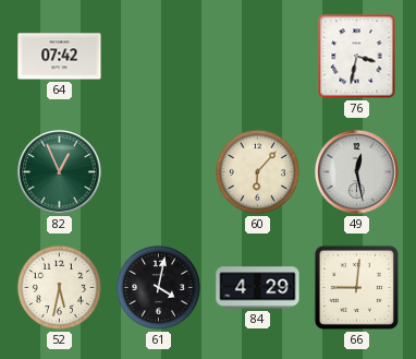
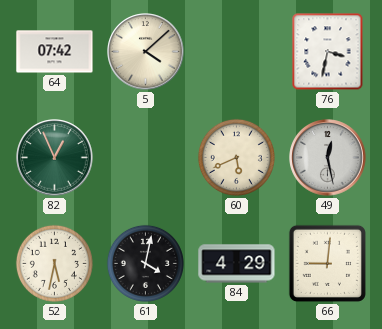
5: none -> 4:08 (146, 52)
60: 6:07 -> 5:41 (236, 157)
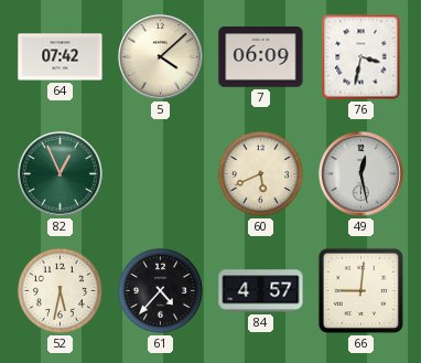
7: none -> 06:09 (261, 57)
61: 4:02 -> 4:37 (160, 290)
84: 4:29 -> 4:57 (261, 291)
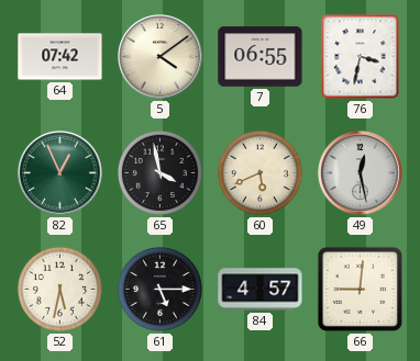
5: 4:08 -> 4:09 (161, 57)
7: 06:09 -> 06:55 (261, 57)
65: none -> 3:58 (159, 172)
61: 4:37 -> 5:15 (159, 289)
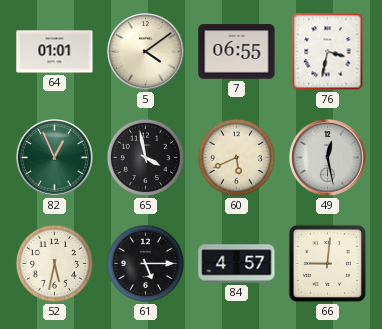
64: 07:42 -> 01:01 (55, 52)
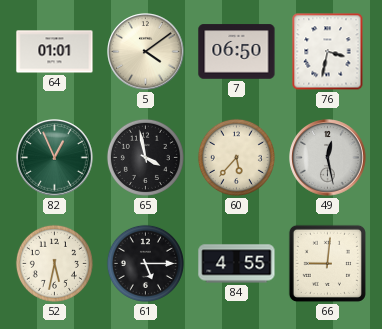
7: 06:55 -> 06:50 (237, 52)
60: 5:41 -> 5:37 (236, 157)
84: 4:57 -> 4:55 (237, 264)
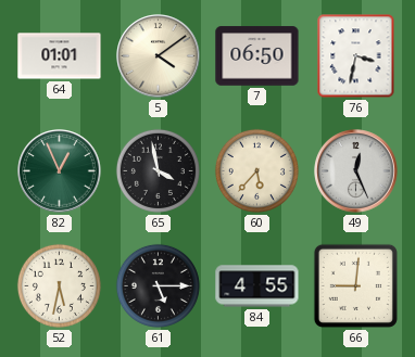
49: 12:28 -> 12:26 (356, 171)
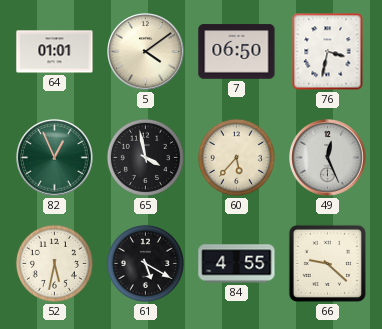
61: 5:15 -> 5:20 (145, 263)
66: 9:01 -> 9:22 (327, 263)
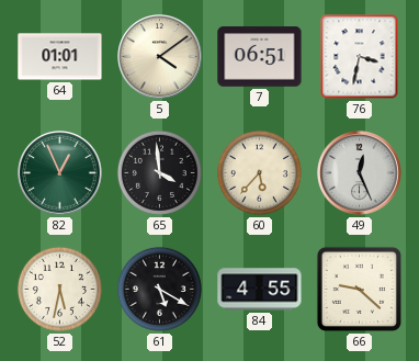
7: 06:50 -> 06:51 (260, 57)
65: 3:58 -> 3:59 (159, 172)
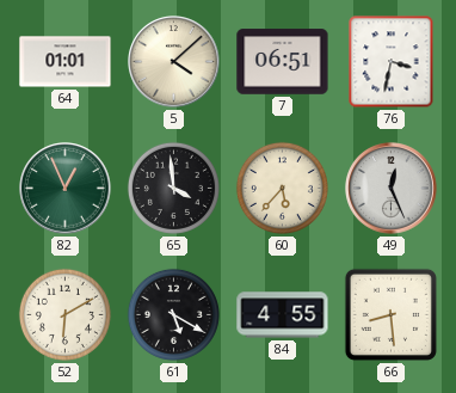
5: 4:09 -> 4:08 (174, 62)
52: 5:32 -> 6:10 (64, 314)
66: 9:22 -> 8:29 (390, 314)
